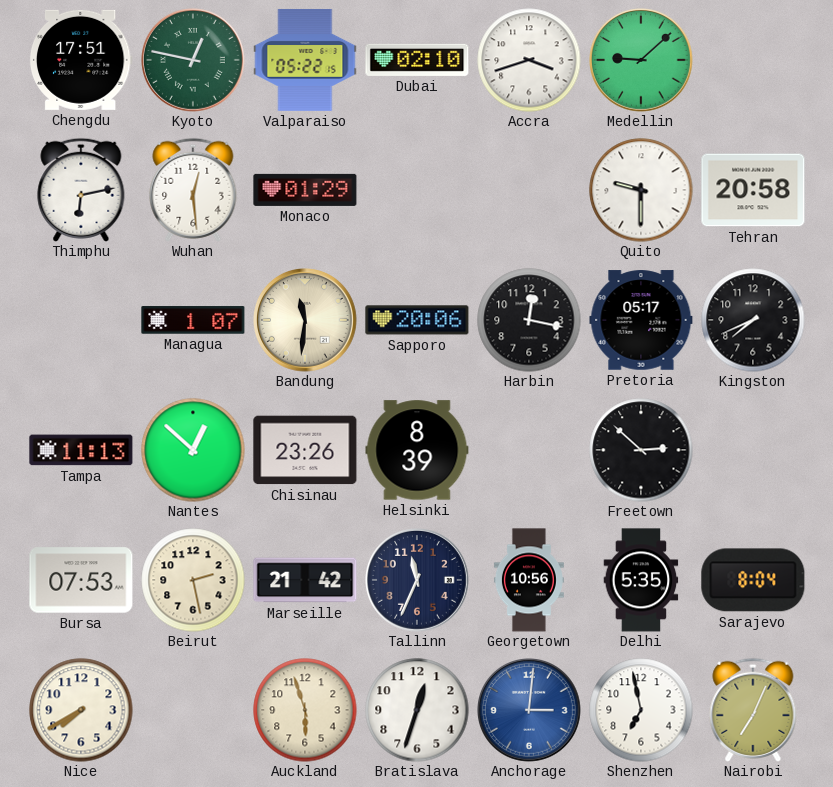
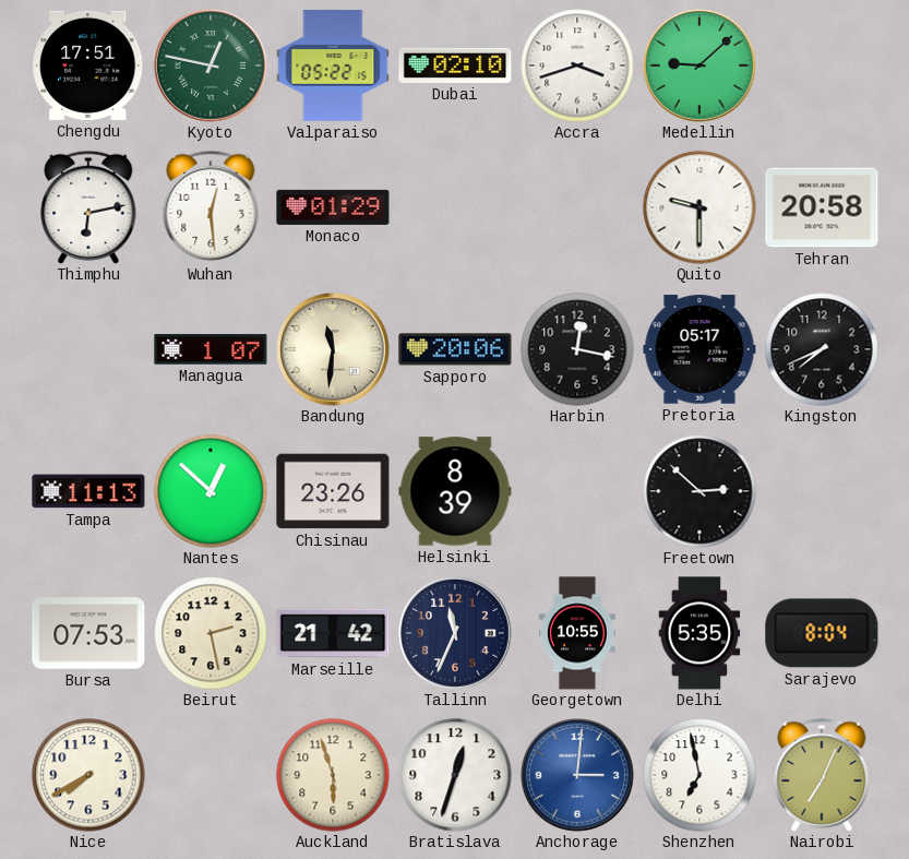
Georgetown: 10:56 -> 10:55 (577, 633)
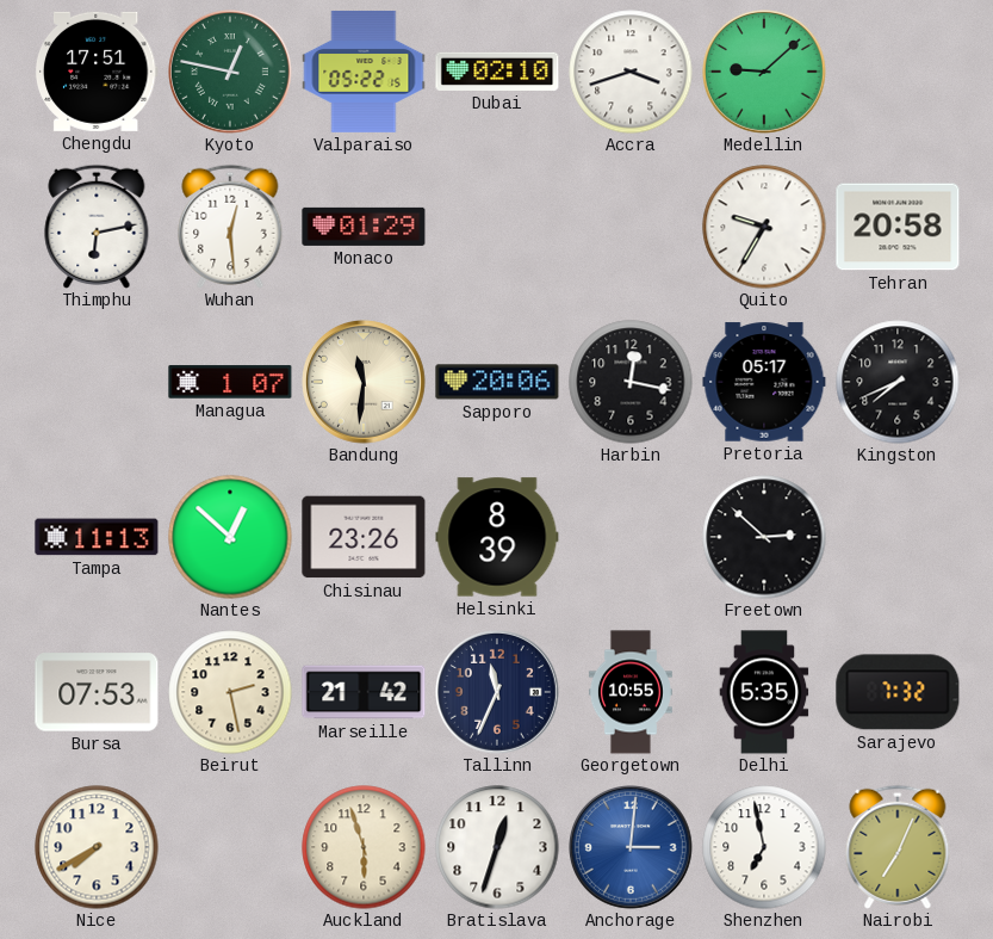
Quito: 9:30 -> 9:35 (764, 227)
Sarajevo: 8:04 -> 7:32 (898, 692)
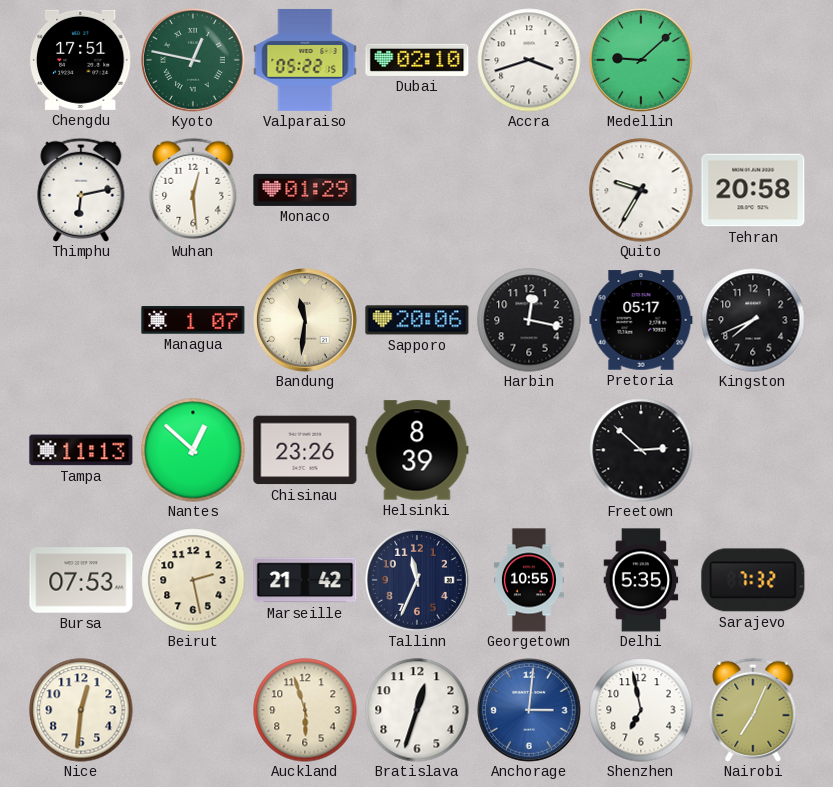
Nice: 7:40 -> 12:31 (81, 710)
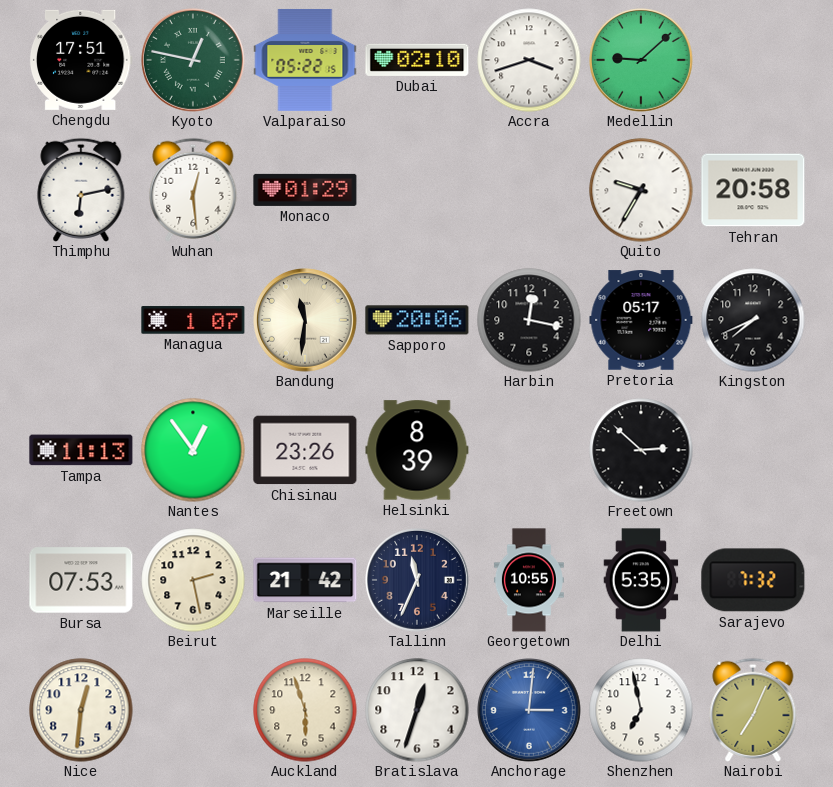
Nantes: 12:52 -> 12:54 (193, 450)
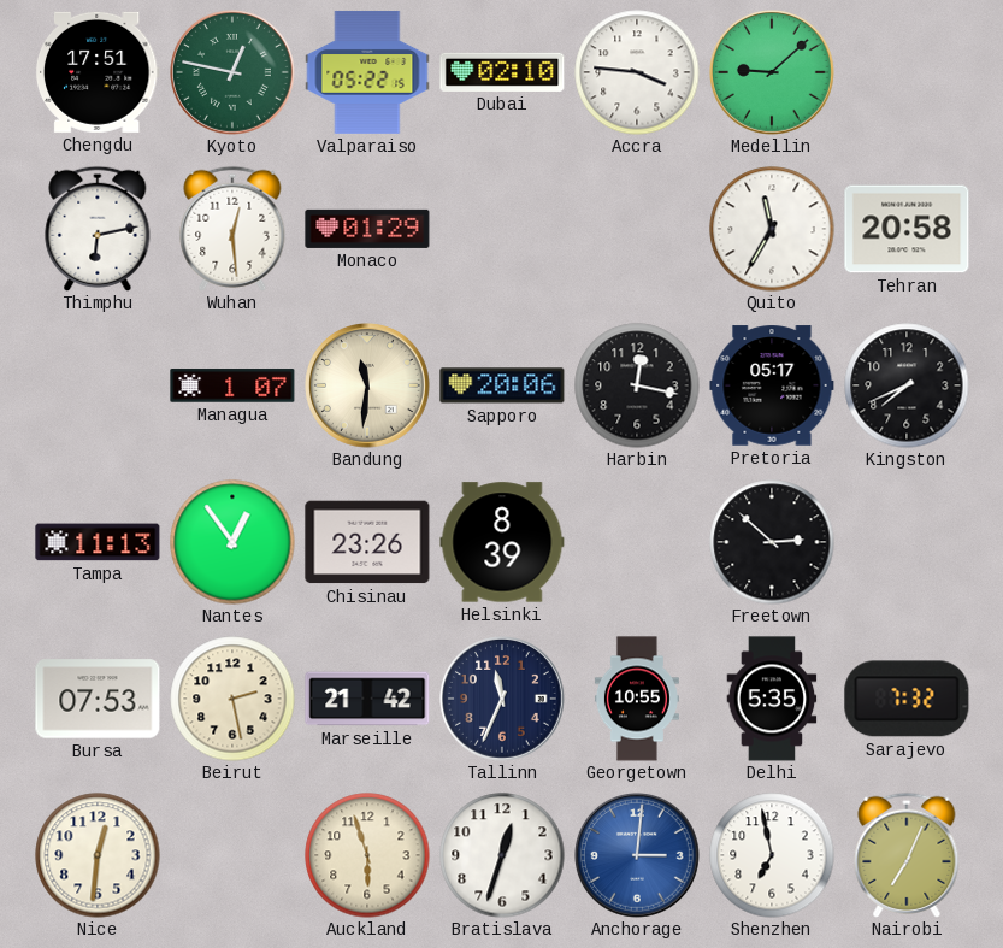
Accra: 3:42 -> 3:46 (637, 72)
Quito: 9:35 -> 11:35 (772, 229)
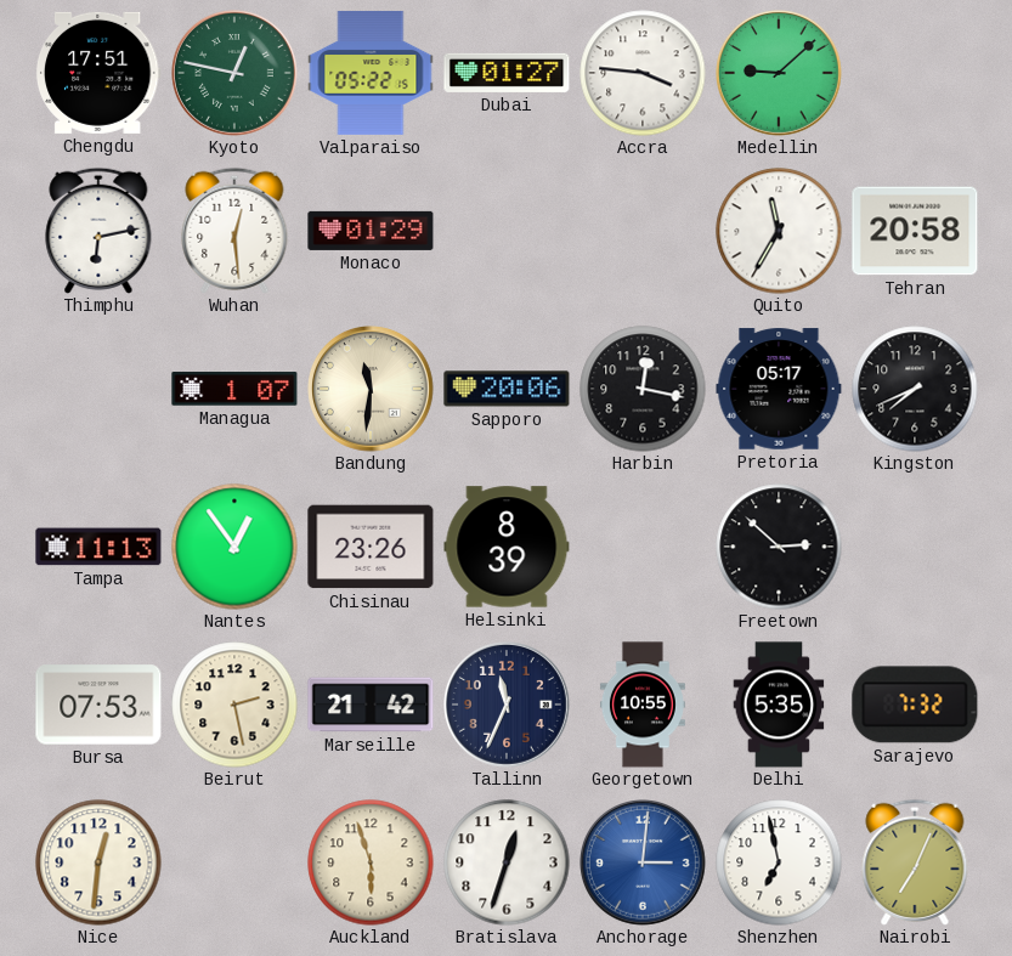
Dubai: 02:10 -> 01:27 (507, 73)
